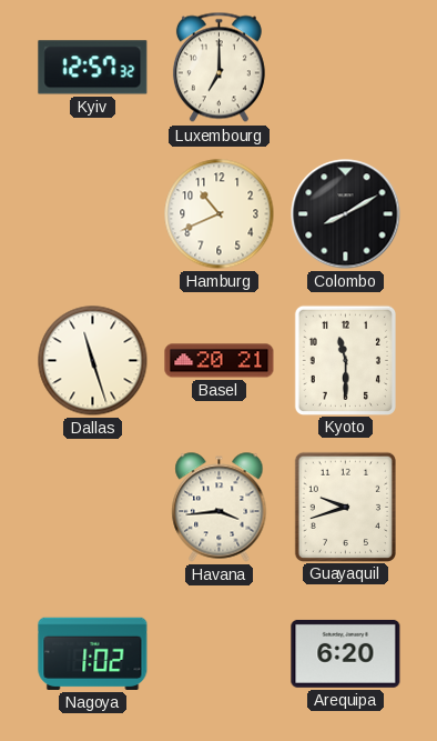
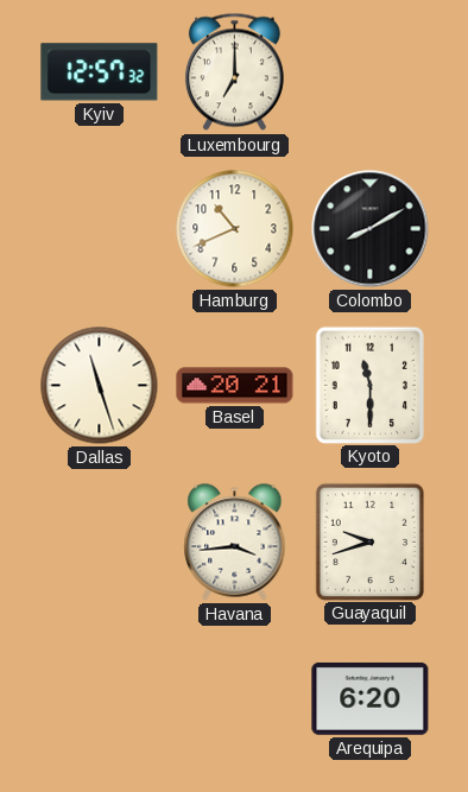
Nagoya: 1:02 -> none (93, 653)
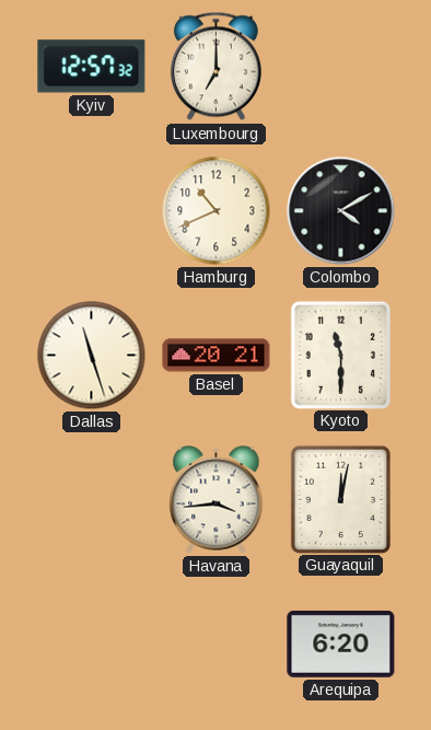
Colombo: 8:10 -> 4:10 (341, 211)
Guayaquil: 9:42 -> 12:02 (340, 499)
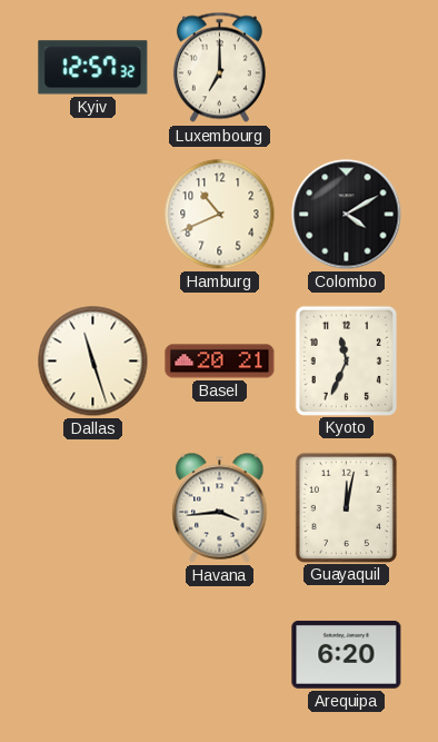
Kyoto: 11:30 -> 11:34 (346, 360)
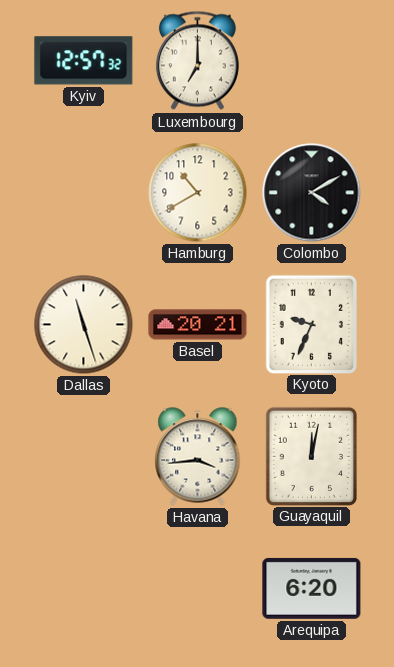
Hamburg: 10:41 -> 10:40 (198, 193)
Kyoto: 11:34 -> 9:34 (311, 324)
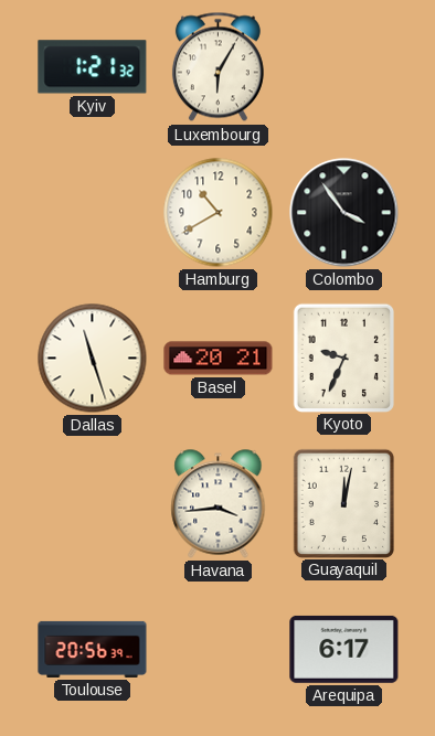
Kyiv: 12:57 -> 1:21 (93, 67)
Luxembourg: 7:00 -> 6:05 (217, 67)
Colombo: 4:10 -> 3:54 (344, 213)
Toulouse: none -> 20:56 (93, 649)
Arequipa: 6:20 -> 6:17 (344, 649)
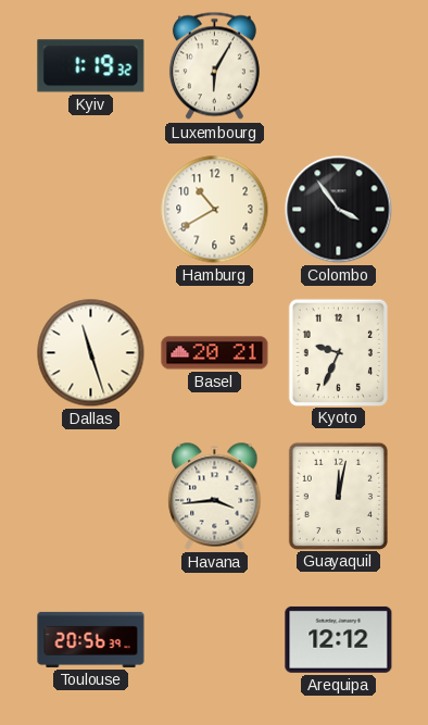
Kyiv: 1:21 -> 1:19 (91, 66)
Arequipa: 6:17 -> 12:12 (339, 639)
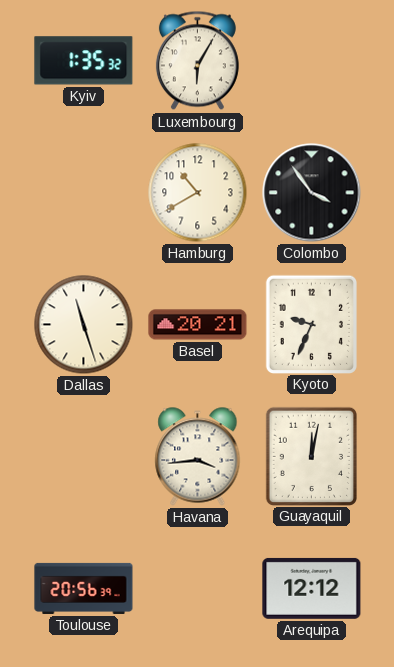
Kyiv: 1:19 -> 1:35 (84, 61)
